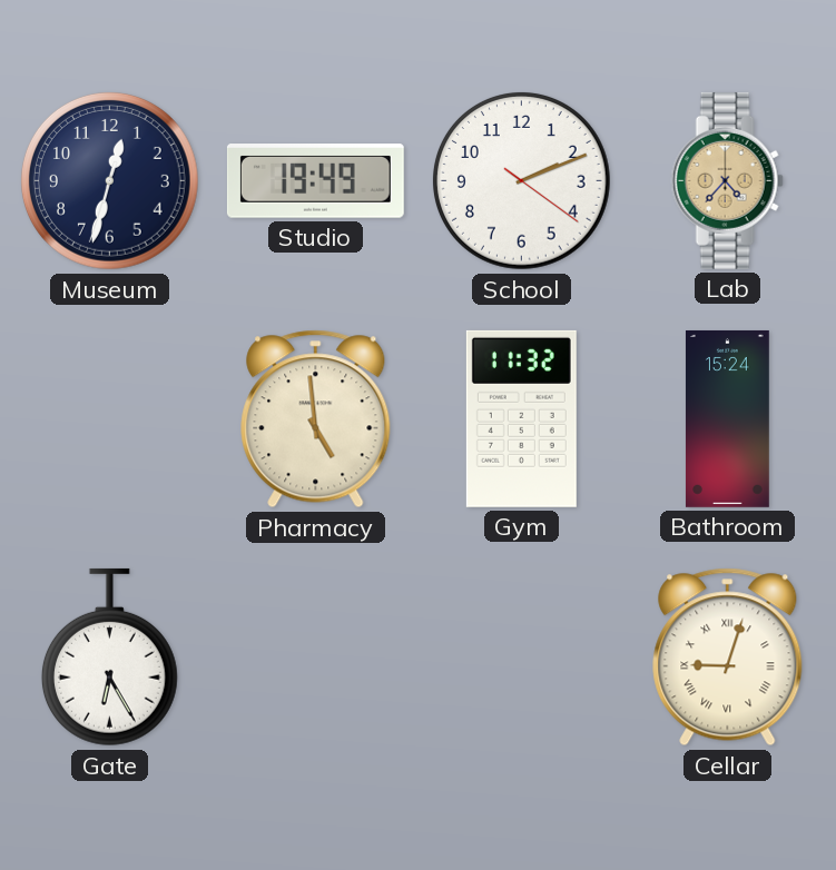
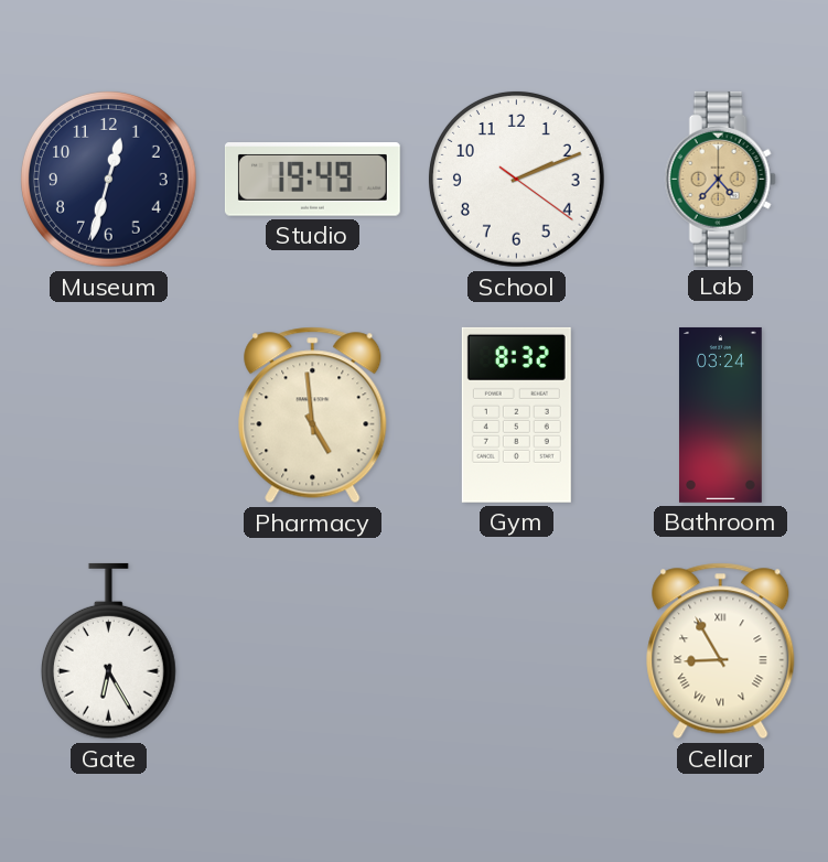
Gym: 11:32 -> 8:32 (516, 414)
Bathroom: 15:24 -> 03:24 (720, 414)
Cellar: 9:03 -> 8:55 (721, 651)
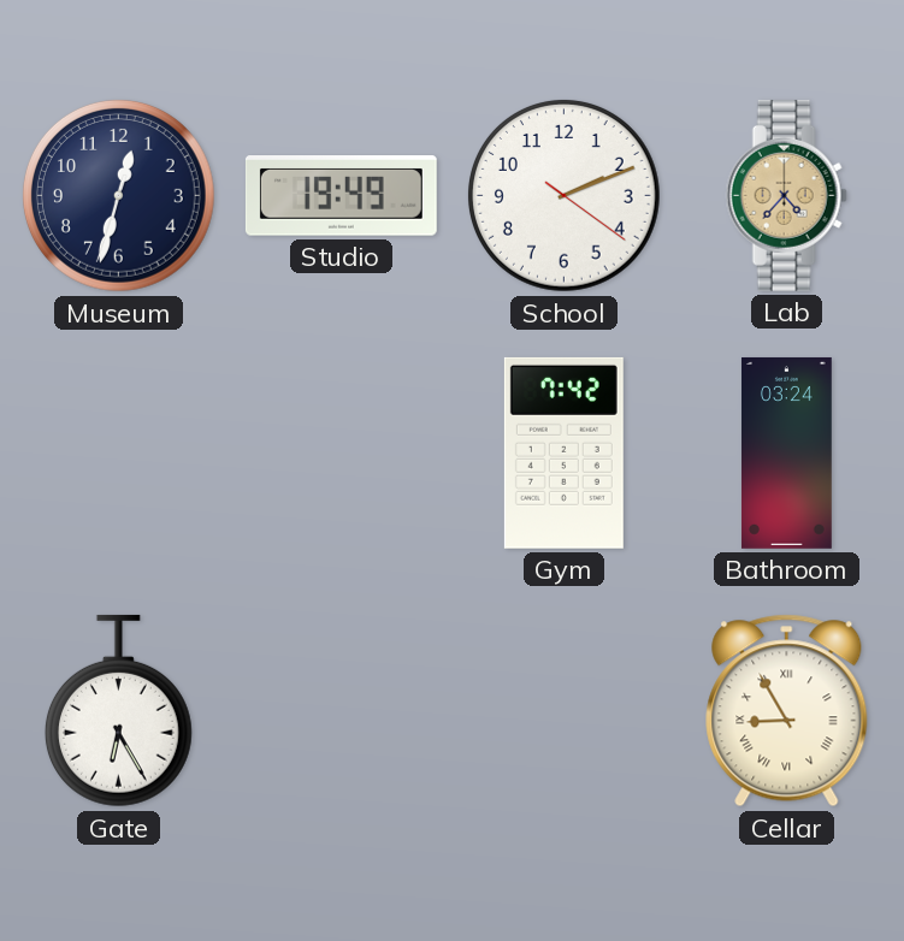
Pharmacy: 4:59 -> none (313, 416)
Gym: 8:32 -> 7:42 (563, 452)
